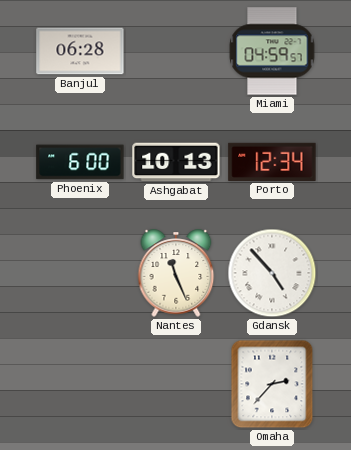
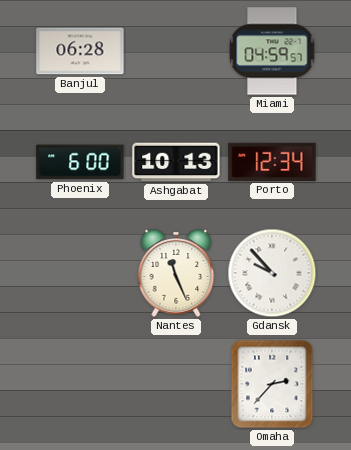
Gdansk: 4:53 -> 9:53 (272, 273)
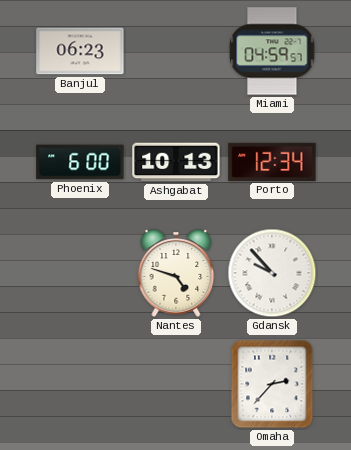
Banjul: 06:28 -> 06:23 (80, 51)
Nantes: 11:26 -> 4:48 (176, 273)
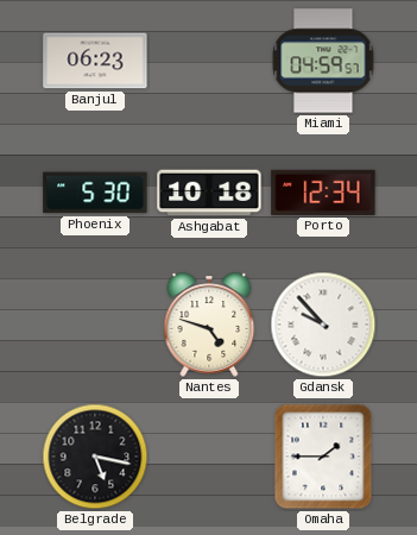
Phoenix: 6:00 -> 5:30 (95, 193)
Ashgabat: 10:13 -> 10:18 (209, 193)
Belgrade: none -> 5:17 (95, 457)
Omaha: 2:37 -> 1:45 (323, 457)
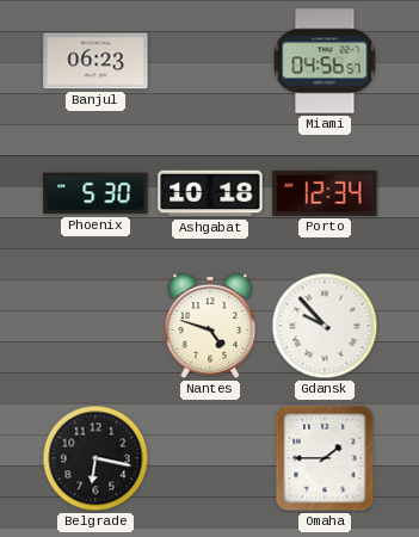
Miami: 04:59 -> 04:56 (325, 61)
Belgrade: 5:17 -> 6:17 (95, 458)
